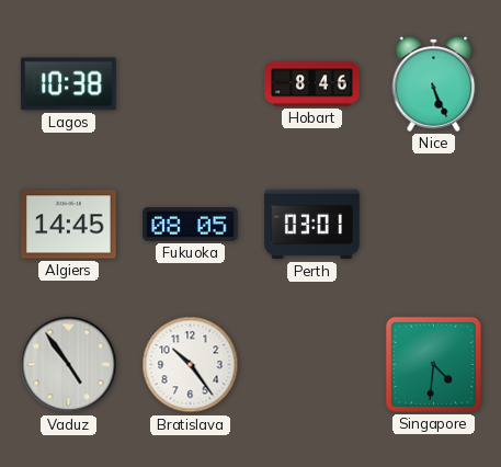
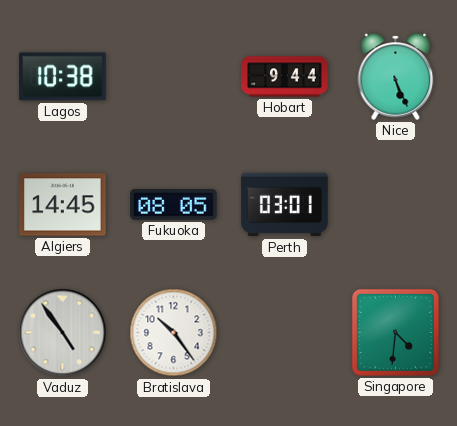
Hobart: 8:46 -> 9:44 (285, 77)
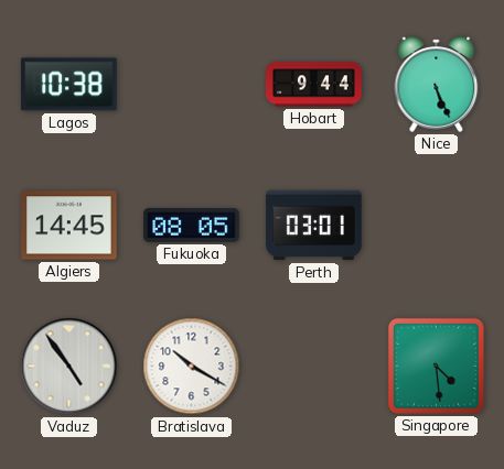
Bratislava: 10:24 -> 10:20 (192, 367)
Singapore: 4:31 -> 4:29 (436, 366)
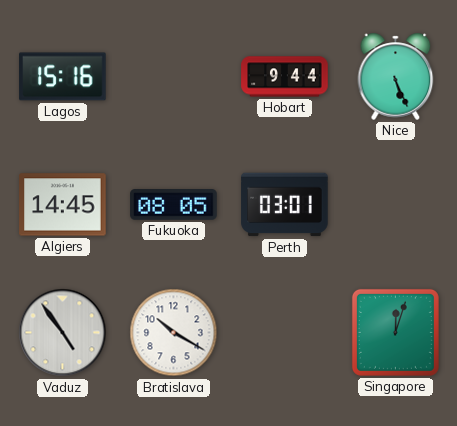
Lagos: 10:38 -> 15:16 (63, 77)
Singapore: 4:29 -> 12:03 (395, 332)
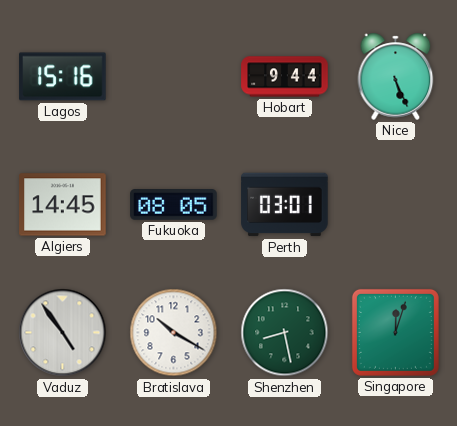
Shenzhen: none -> 8:28 (285, 333)
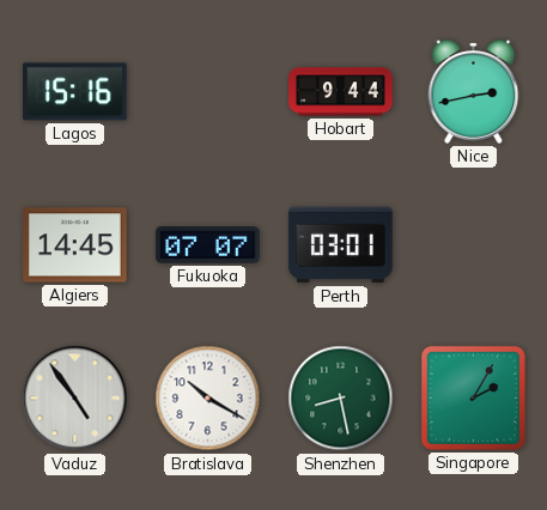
Nice: 5:26 -> 2:43 (474, 91)
Fukuoka: 08:05 -> 07:07 (208, 245)
Singapore: 12:03 -> 2:05 (473, 397)
